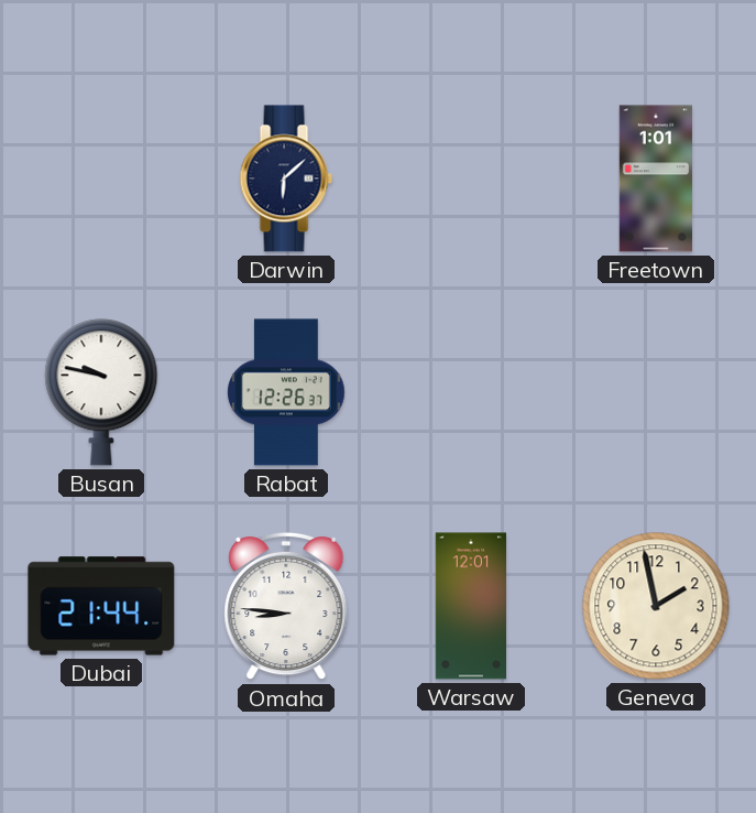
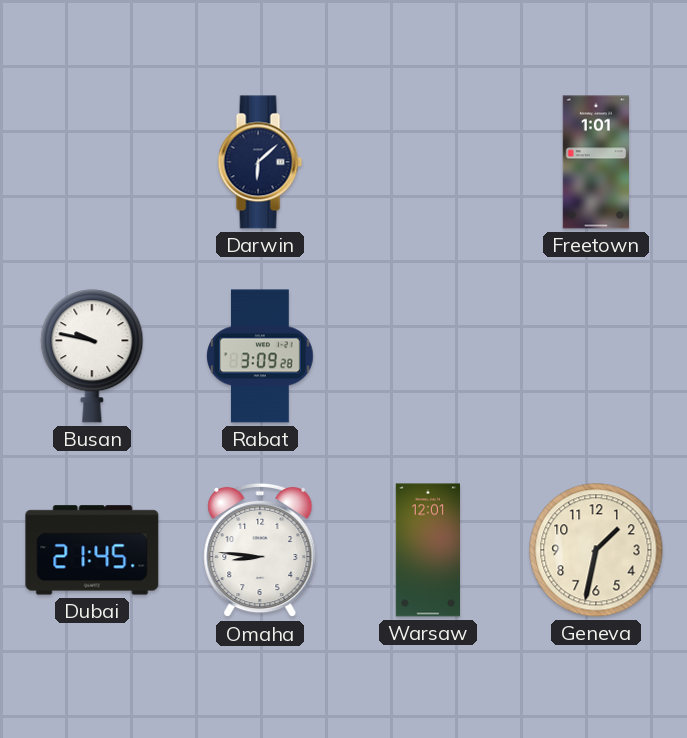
Rabat: 12:26 -> 3:09 (260, 356)
Dubai: 21:44 -> 21:45 (92, 550)
Geneva: 1:58 -> 1:32 (596, 550)
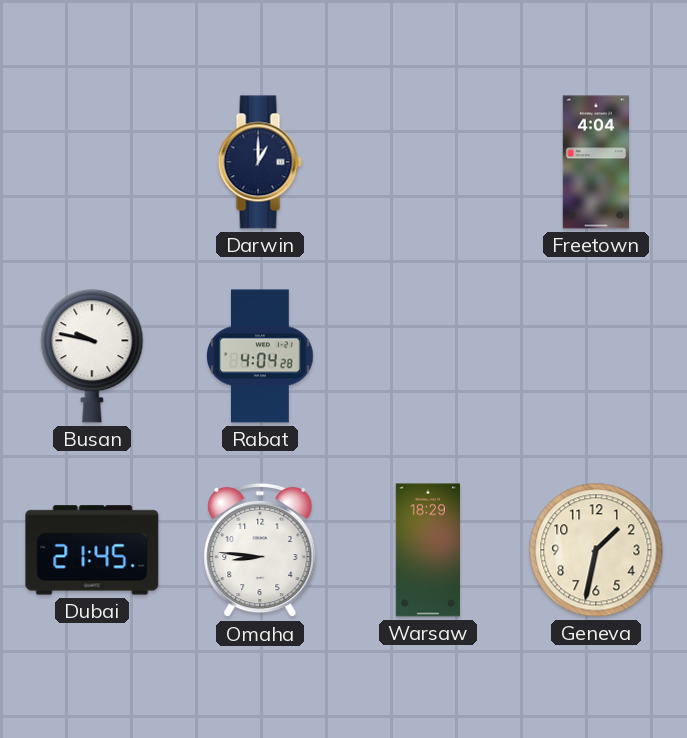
Darwin: 6:08 -> 1:00 (260, 162)
Freetown: 1:01 -> 4:04 (595, 162)
Rabat: 3:09 -> 4:04 (260, 356)
Warsaw: 12:01 -> 18:29 (427, 550)
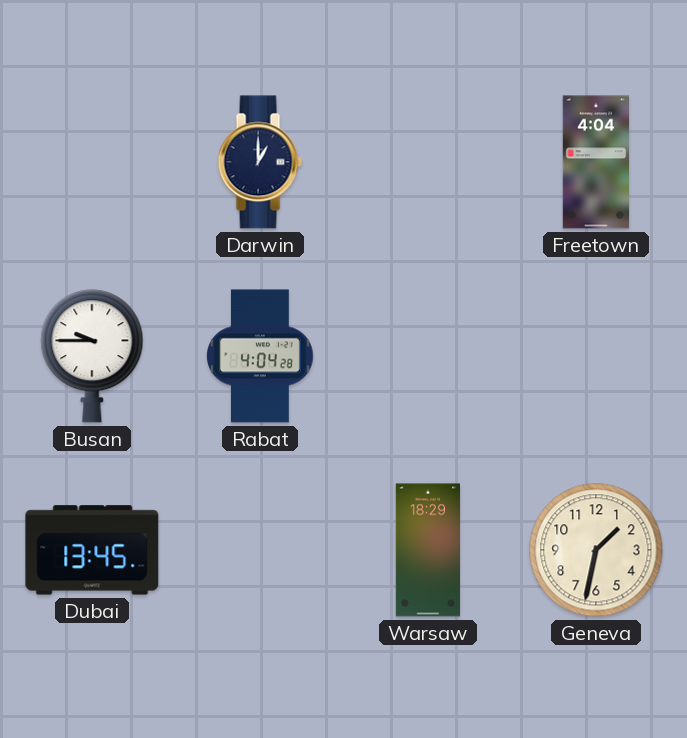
Busan: 9:47 -> 9:45 (92, 356)
Dubai: 21:45 -> 13:45 (92, 550)
Omaha: 8:46 -> none (260, 550)
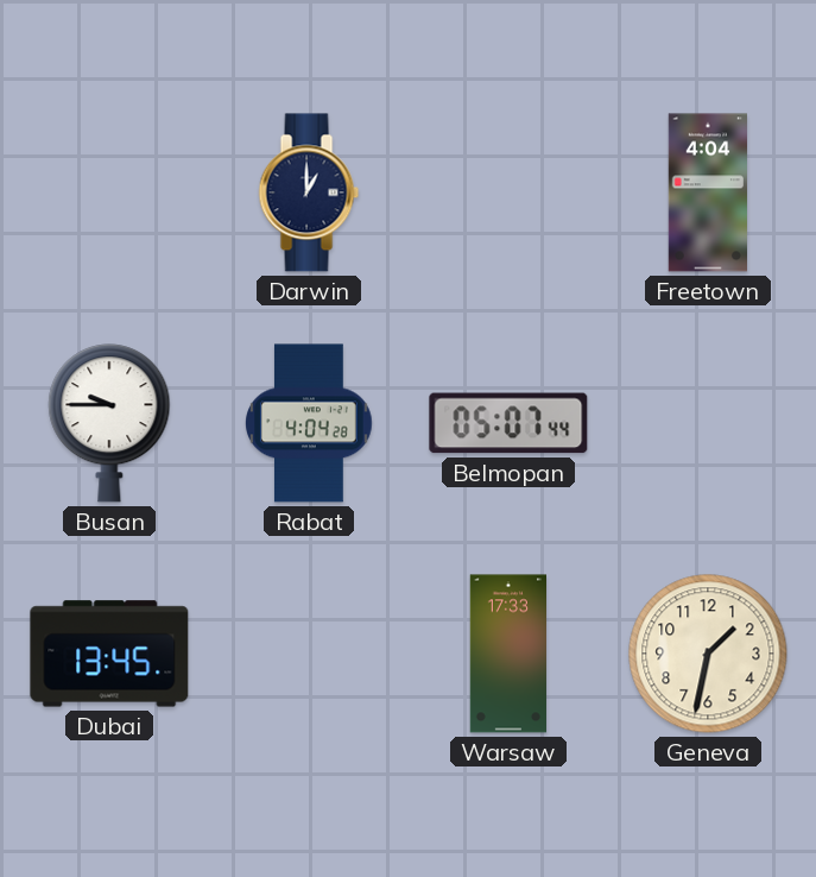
Belmopan: none -> 05:07 (508, 423)
Warsaw: 18:29 -> 17:33 (507, 654)
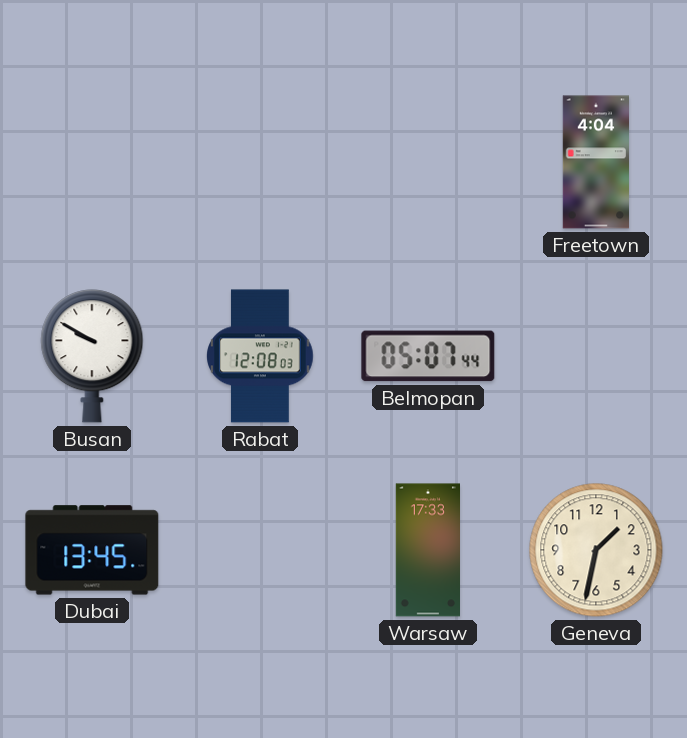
Darwin: 1:00 -> none (309, 193)
Busan: 9:45 -> 9:50 (92, 356)
Rabat: 4:04 -> 12:08 (260, 356)
